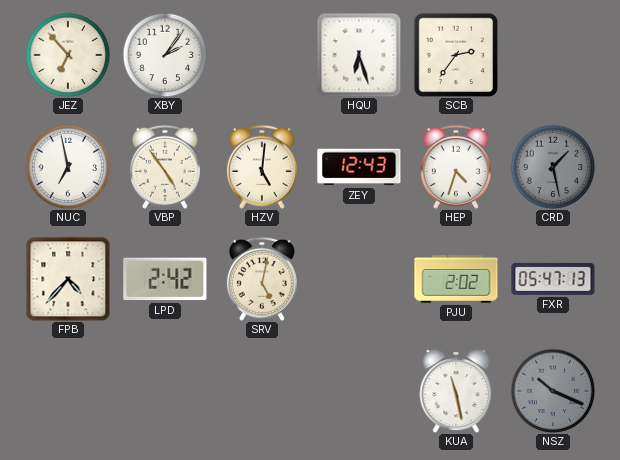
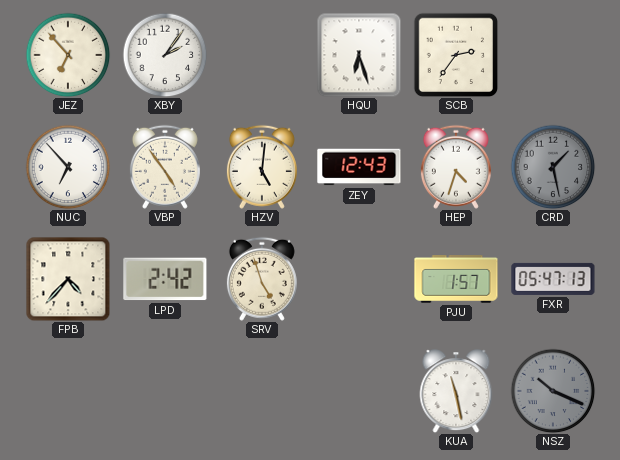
NUC: 6:58 -> 6:53 (68, 167)
SRV: 5:02 -> 4:57 (262, 279)
PJU: 2:02 -> 1:57 (456, 279)
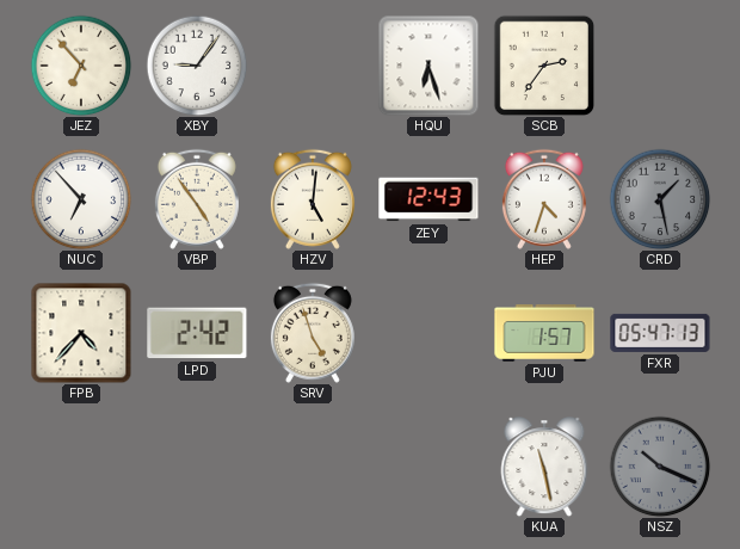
XBY: 2:06 -> 9:06 (197, 66)
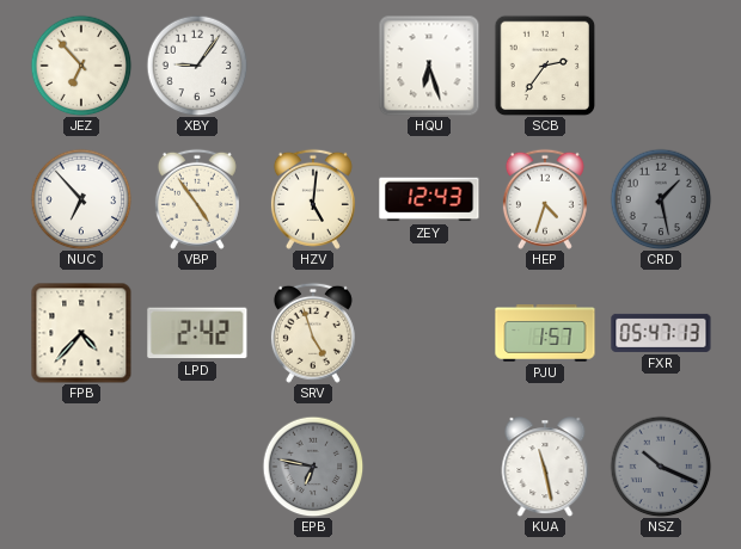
EPB: none -> 6:47 (313, 467)
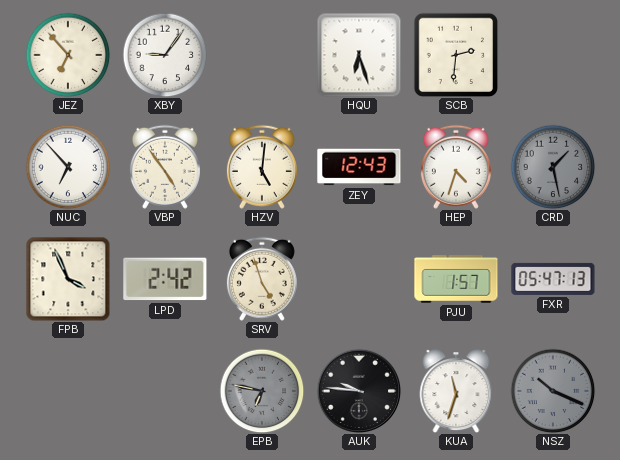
SCB: 2:36 -> 2:31 (456, 55)
FPB: 4:37 -> 3:56 (68, 279)
AUK: none -> 9:46 (359, 391)
KUA: 11:28 -> 11:33 (456, 391)
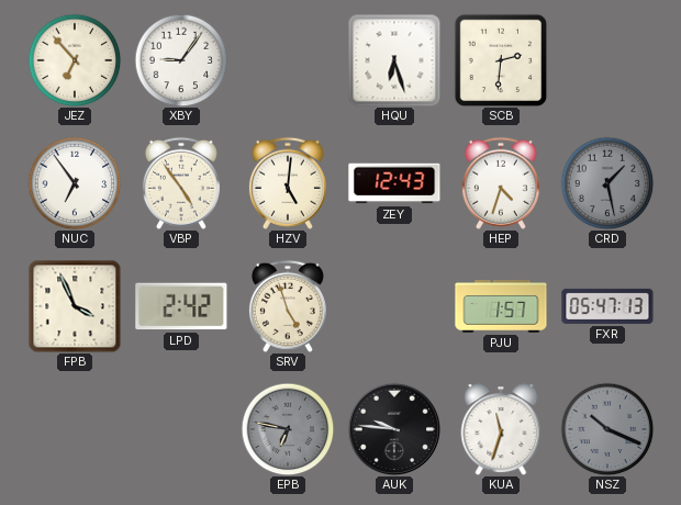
NUC: 6:53 -> 6:54 (75, 183)
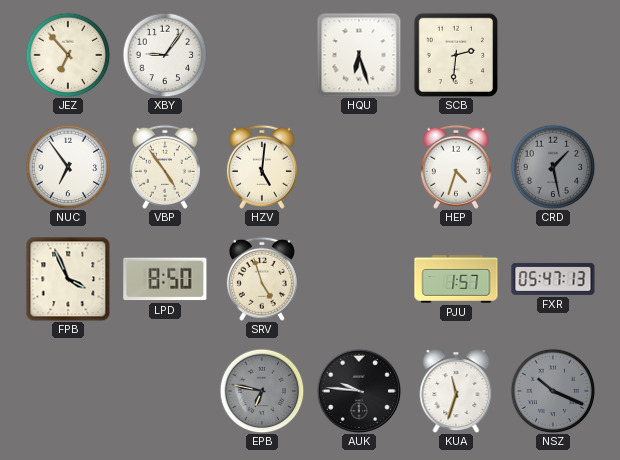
ZEY: 12:43 -> none (394, 183)
LPD: 2:42 -> 8:50 (165, 279)
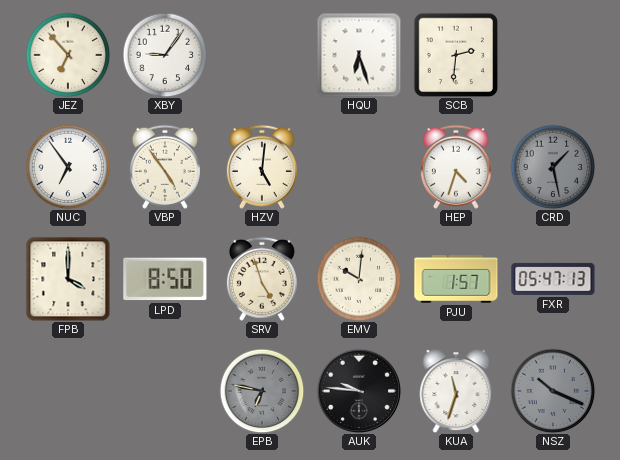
FPB: 3:56 -> 4:00 (68, 279)
EMV: none -> 10:01 (359, 279)
